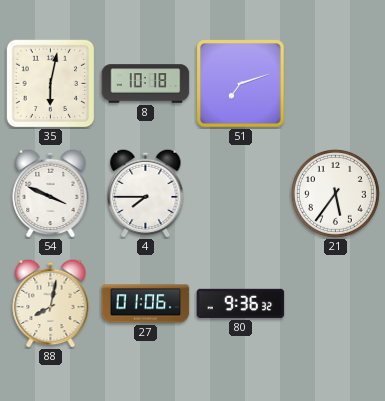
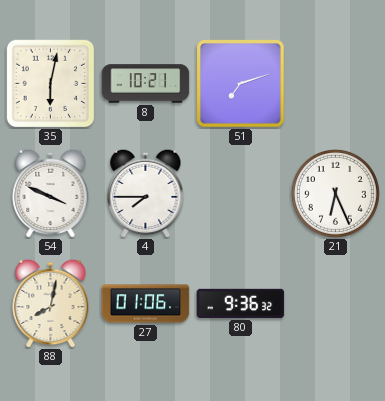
8: 10:18 -> 10:21 (146, 84)
21: 5:36 -> 6:26 (335, 193)
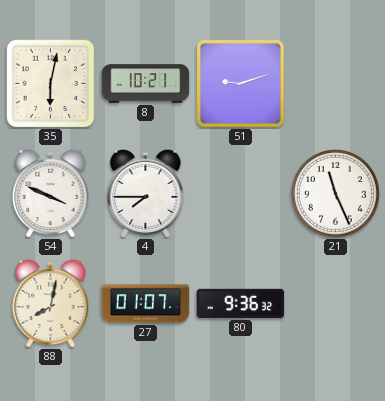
51: 7:12 -> 9:12 (241, 84)
21: 6:26 -> 11:26 (335, 193)
27: 01:06 -> 01:07 (146, 304)
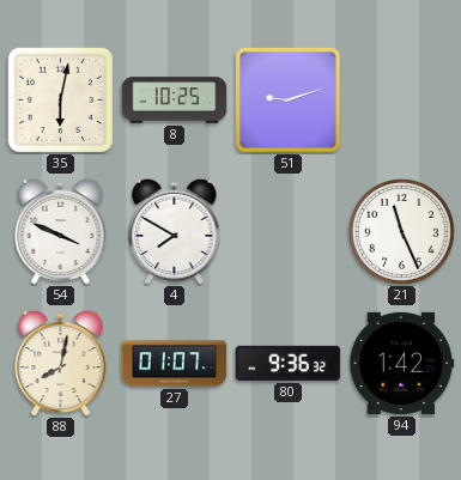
8: 10:21 -> 10:25 (175, 101)
4: 7:45 -> 7:50 (175, 231)
94: none -> 1:42 (402, 363)
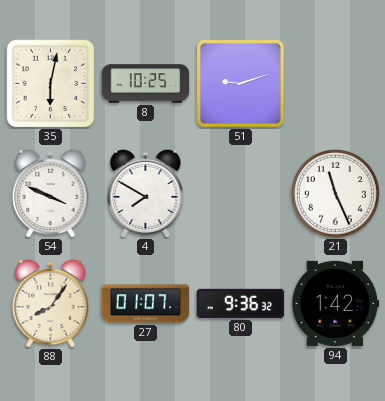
88: 8:02 -> 8:06 (51, 303)
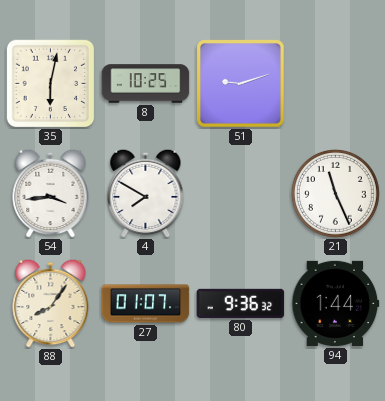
54: 3:49 -> 3:44 (51, 193)
94: 1:42 -> 1:44 (336, 303)
